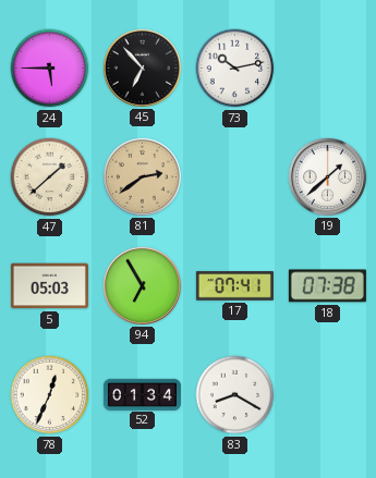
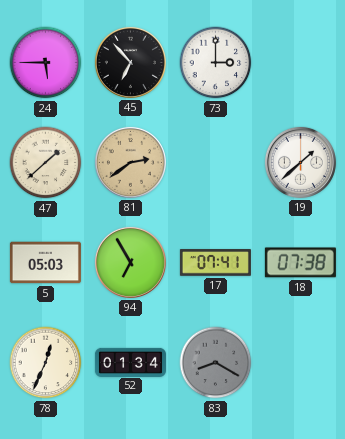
73: 10:13 -> 3:00 (216, 63)
83 dial: white -> grey (216, 363)
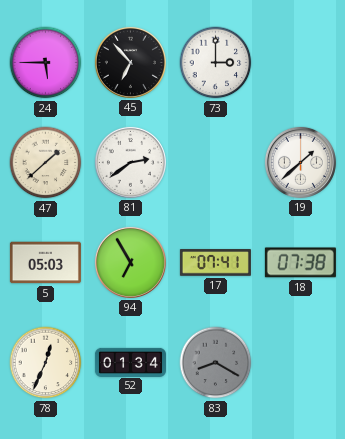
81 dial: champagne -> white (130, 162)
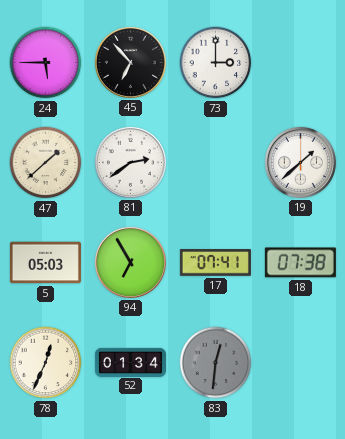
83: 8:20 -> 12:31 (216, 363)
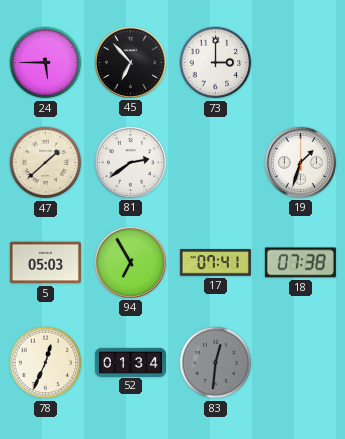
19: 1:38 -> 1:33 (300, 162)
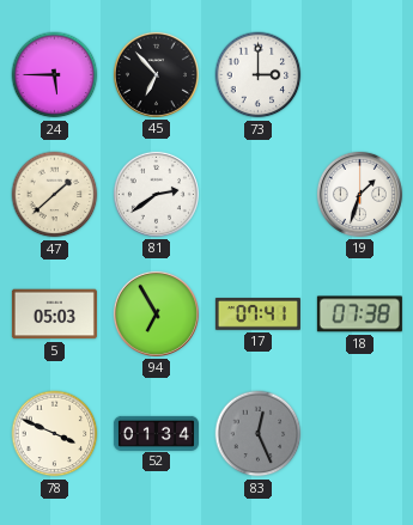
78: 12:34 -> 3:49 (55, 434)
83: 12:31 -> 12:26 (259, 434)
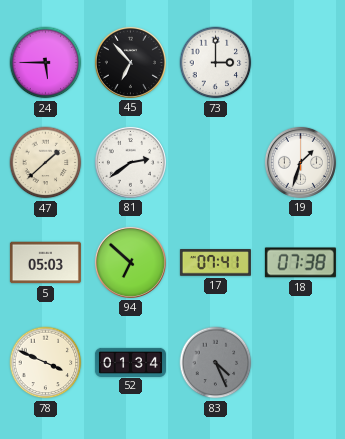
94: 6:55 -> 6:52 (130, 262)
83: 12:26 -> 4:26 (216, 363)
